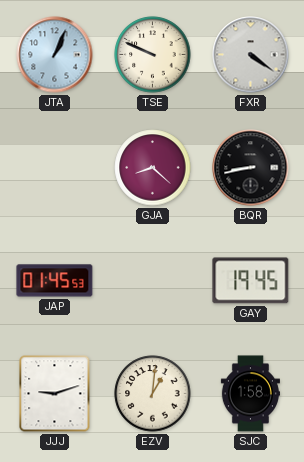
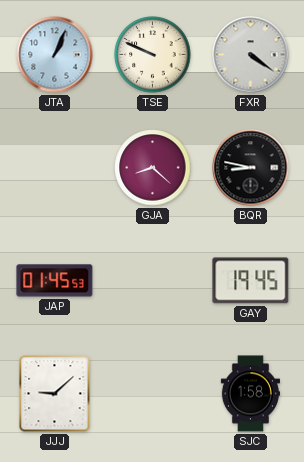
BQR: 8:43 -> 8:47 (251, 168)
JJJ: 9:12 -> 9:08 (55, 394)
EZV: 1:01 -> none (153, 394)
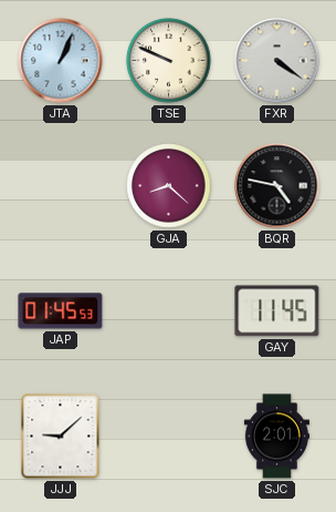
BQR: 8:47 -> 4:47 (277, 186)
GAY: 19:45 -> 11:45 (277, 311)
SJC: 1:58 -> 2:01 (276, 437)
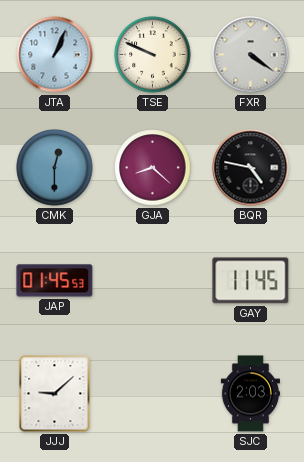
CMK: none -> 12:30 (55, 168)
SJC: 2:01 -> 2:03 (250, 394)
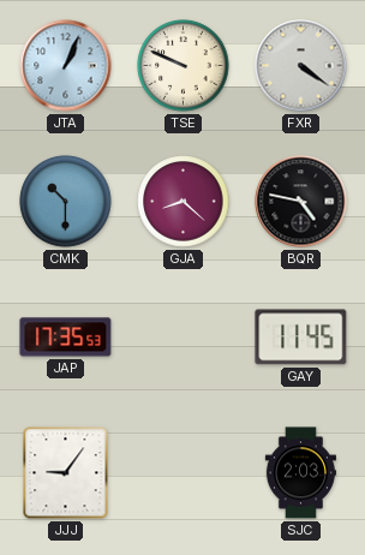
CMK: 12:30 -> 10:30 (66, 202)
JAP: 01:45 -> 17:35 (66, 338)
JJJ: 9:08 -> 9:06 (66, 473)
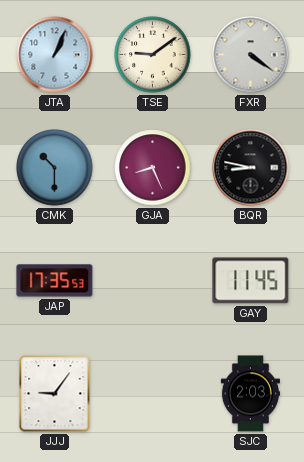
TSE: 9:49 -> 9:09 (153, 55)
GJA: 8:22 -> 8:26 (153, 168)
BQR: 4:47 -> 8:47 (251, 168)
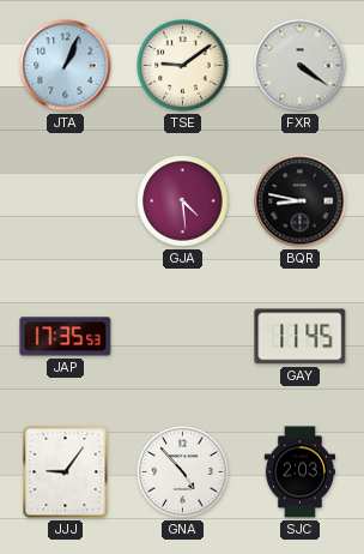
CMK: 10:30 -> none (55, 168)
GJA: 8:26 -> 4:29 (183, 201)
GNA: none -> 4:53 (183, 472)
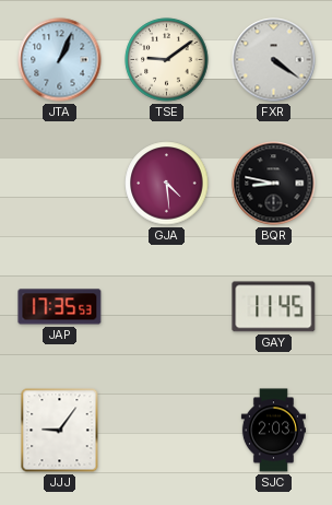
GNA: 4:53 -> none (183, 472)
